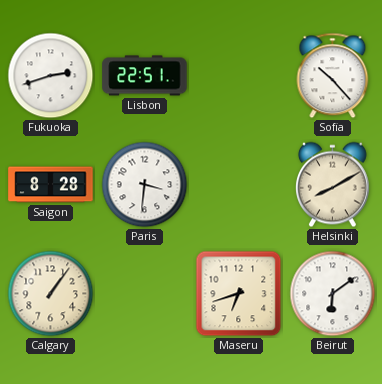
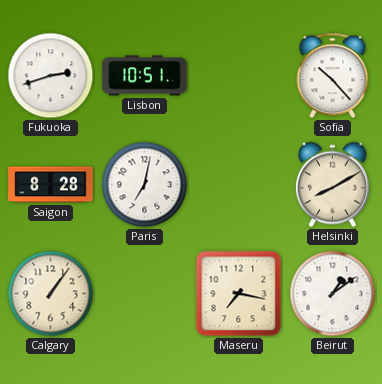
Lisbon: 22:51 -> 10:51 (145, 76)
Paris: 3:31 -> 7:02 (145, 185)
Maseru: 6:42 -> 7:17 (239, 294)
Beirut: 6:09 -> 1:09 (333, 294)
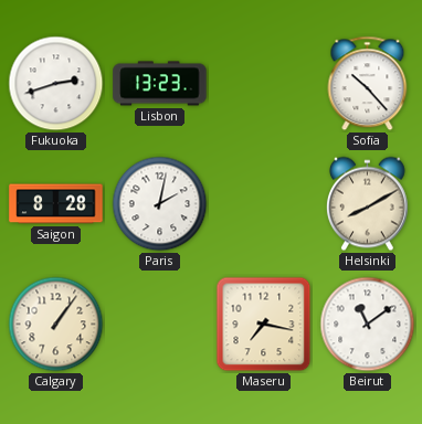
Lisbon: 10:51 -> 13:23 (160, 84)
Paris: 7:02 -> 2:02 (160, 204)
Beirut: 1:09 -> 11:09 (368, 325)
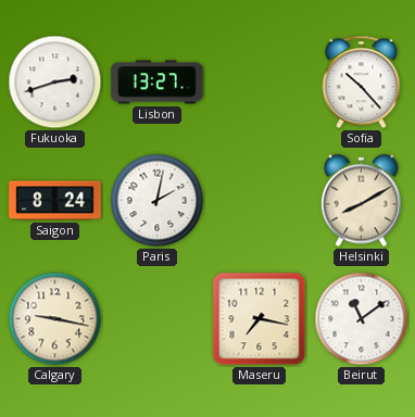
Lisbon: 13:23 -> 13:27 (158, 83)
Saigon: 8:28 -> 8:24 (55, 201)
Calgary: 1:06 -> 9:17 (55, 319)
